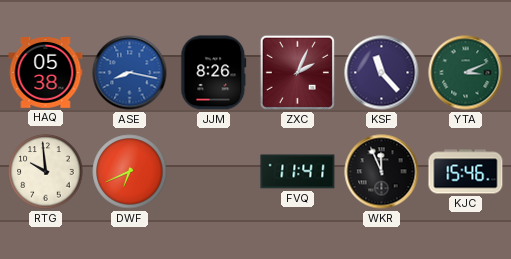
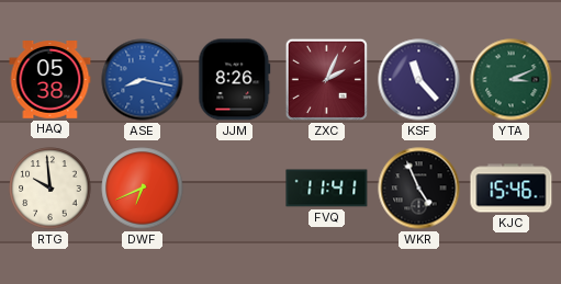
WKR: 11:56 -> 4:56 (419, 189)
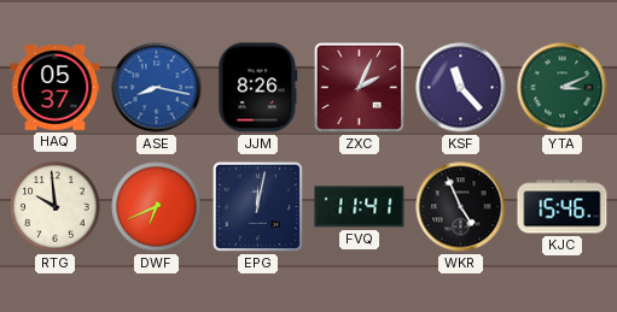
HAQ: 05:38 -> 05:37 (56, 88)
EPG: none -> 12:02 (257, 206)
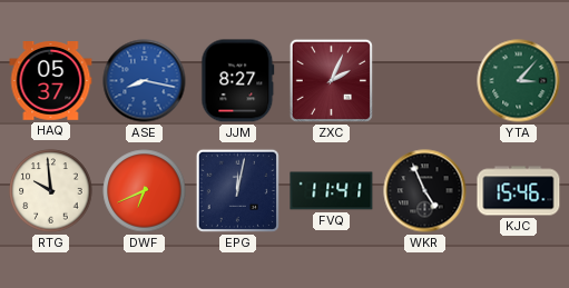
JJM: 8:26 -> 8:27 (238, 81)
KSF: 11:23 -> none (461, 88)
YTA: 3:11 -> 3:07 (519, 81)
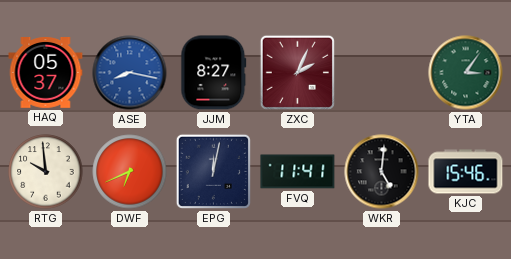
YTA: 3:07 -> 3:06 (466, 73)
WKR: 4:56 -> 5:01 (382, 172)
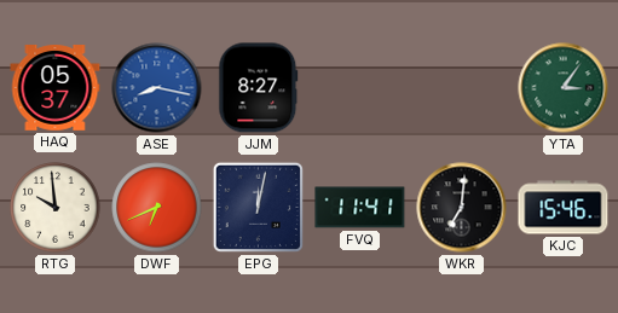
ZXC: 2:04 -> none (297, 72)
WKR: 5:01 -> 7:01 (462, 208)
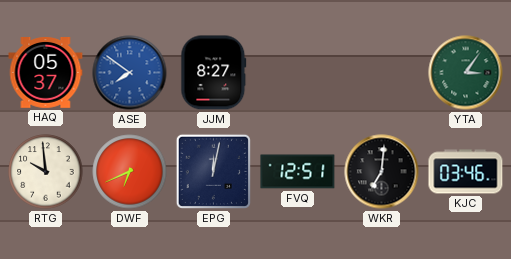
ASE: 8:17 -> 7:51 (130, 73)
FVQ: 11:41 -> 12:51 (298, 172)
KJC: 15:46 -> 03:46 (466, 172)
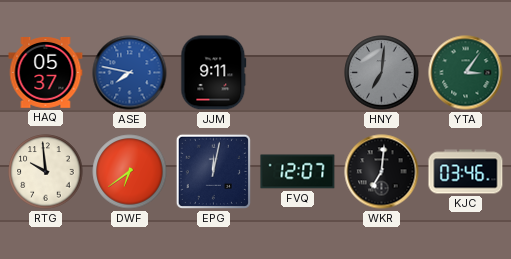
ASE: 7:51 -> 7:47 (130, 73)
JJM: 8:27 -> 9:11 (214, 73)
HNY: none -> 7:01 (382, 73)
DWF: 6:41 -> 6:39 (130, 172)
FVQ: 12:51 -> 12:07 (298, 172)
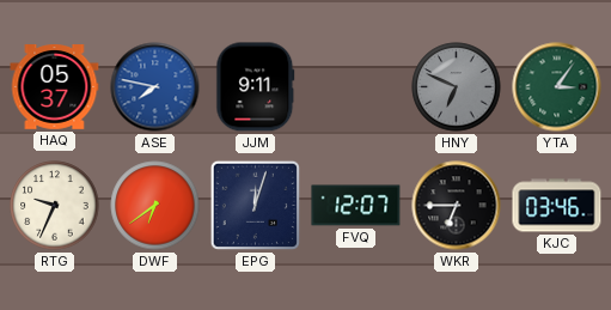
HNY: 7:01 -> 6:49 (457, 87)
RTG: 9:59 -> 9:34 (55, 206)
EPG: 12:02 -> 12:03 (255, 205)
WKR: 7:01 -> 6:45 (457, 206)
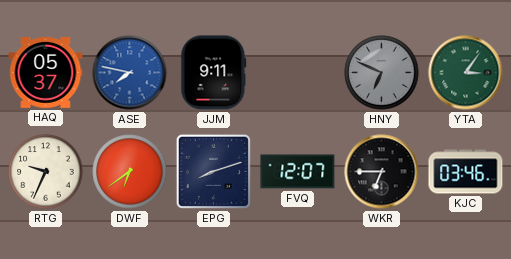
EPG: 12:03 -> 8:12 (213, 171)
